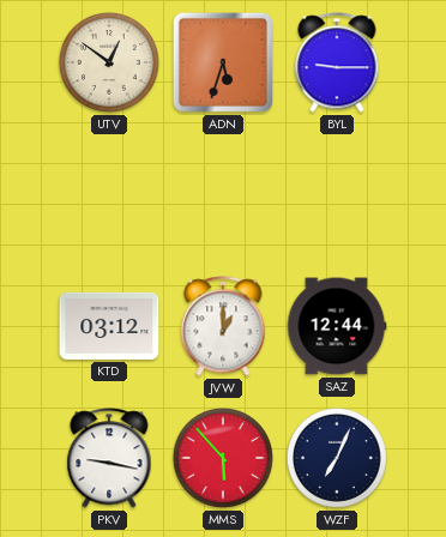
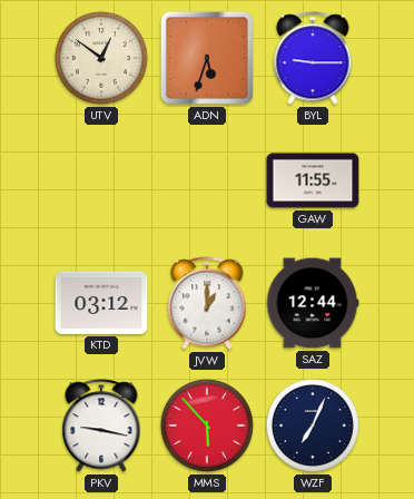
GAW: none -> 11:55 (313, 180)
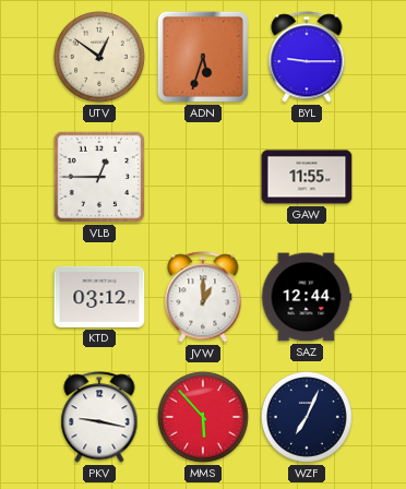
VLB: none -> 12:45 (99, 177)
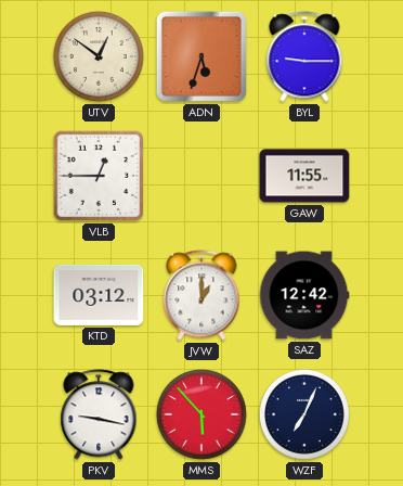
SAZ: 12:44 -> 12:42 (304, 295)
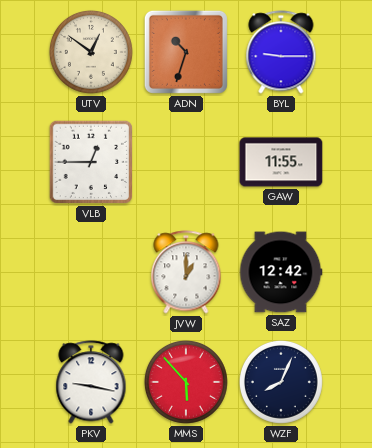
ADN: 5:33 -> 10:33 (186, 52)
KTD: 03:12 -> none (99, 295)
WZF: 7:04 -> 8:04 (281, 382)
